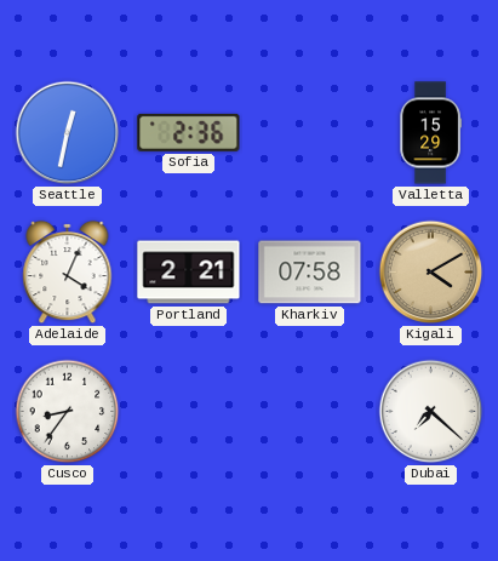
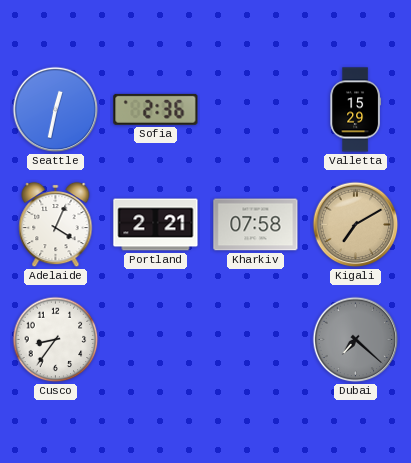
Kigali: 4:10 -> 7:10 (356, 225)
Dubai dial: white -> grey (356, 340)
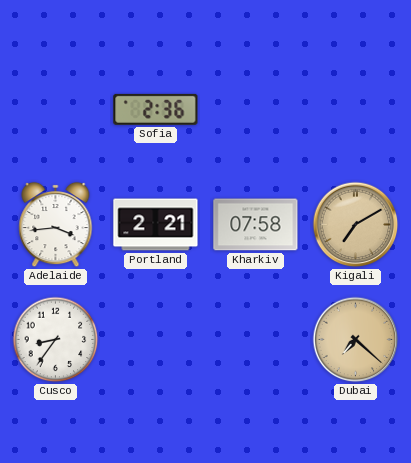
Seattle: 12:32 -> none (56, 110)
Valletta: 15:29 -> none (355, 110)
Adelaide: 4:04 -> 3:44 (56, 225)
Dubai dial: grey -> champagne (356, 340)
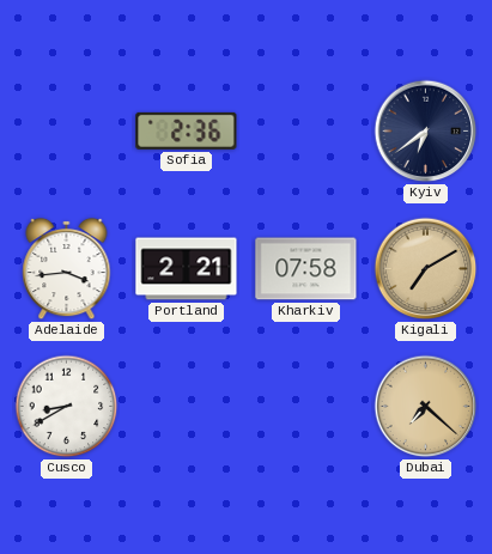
Kyiv: none -> 6:39 (426, 132)
Cusco: 8:36 -> 8:40 (67, 407)
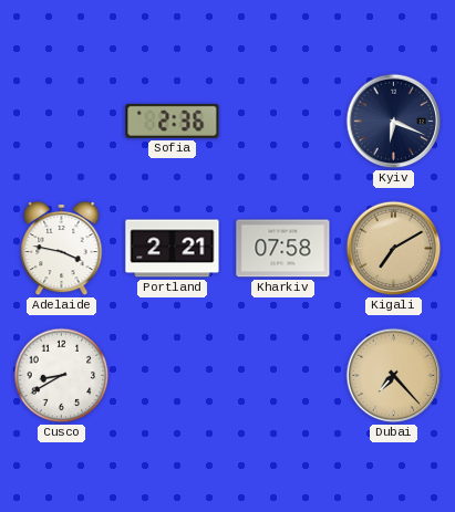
Kyiv: 6:39 -> 6:19 (394, 122)
Adelaide: 3:44 -> 3:47 (62, 249)
Dubai: 7:22 -> 7:23 (394, 376)
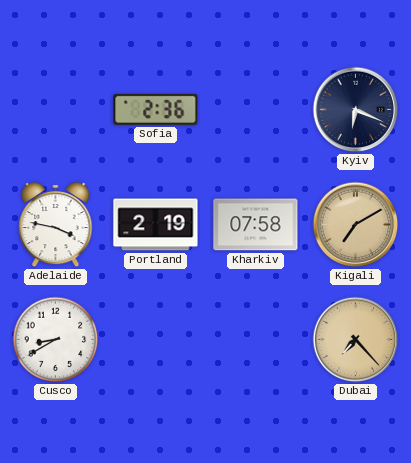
Portland: 2:21 -> 2:19 (156, 225)
